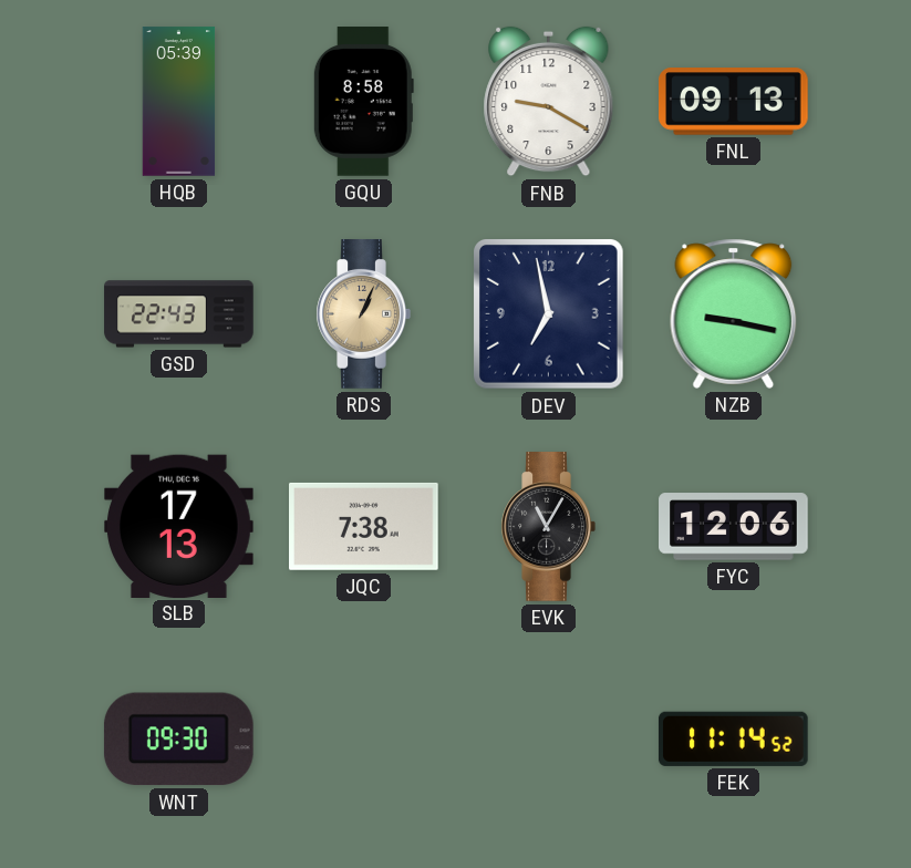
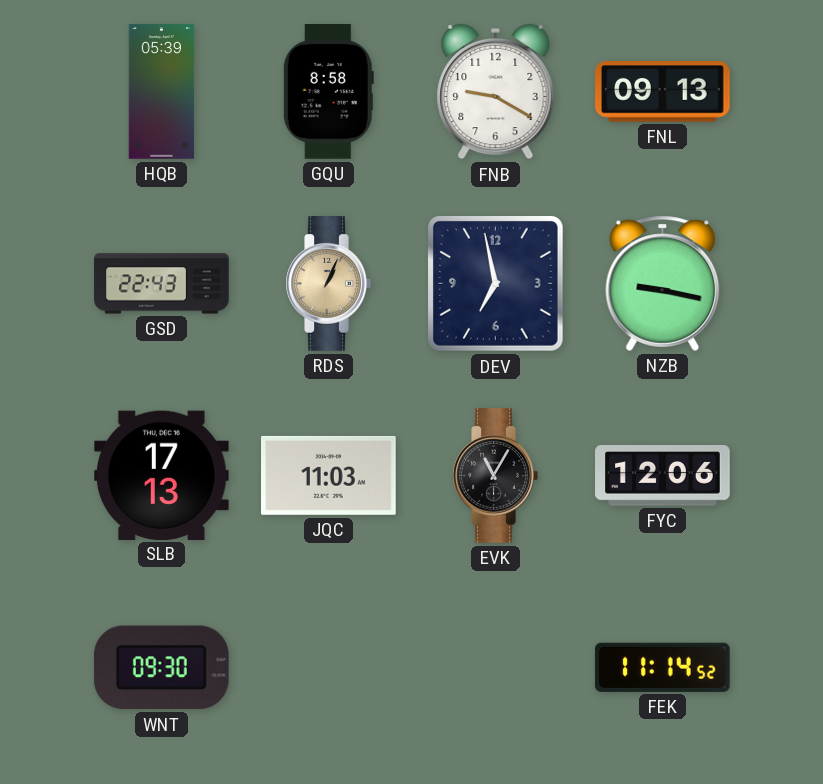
JQC: 7:38 -> 11:03 (329, 475)
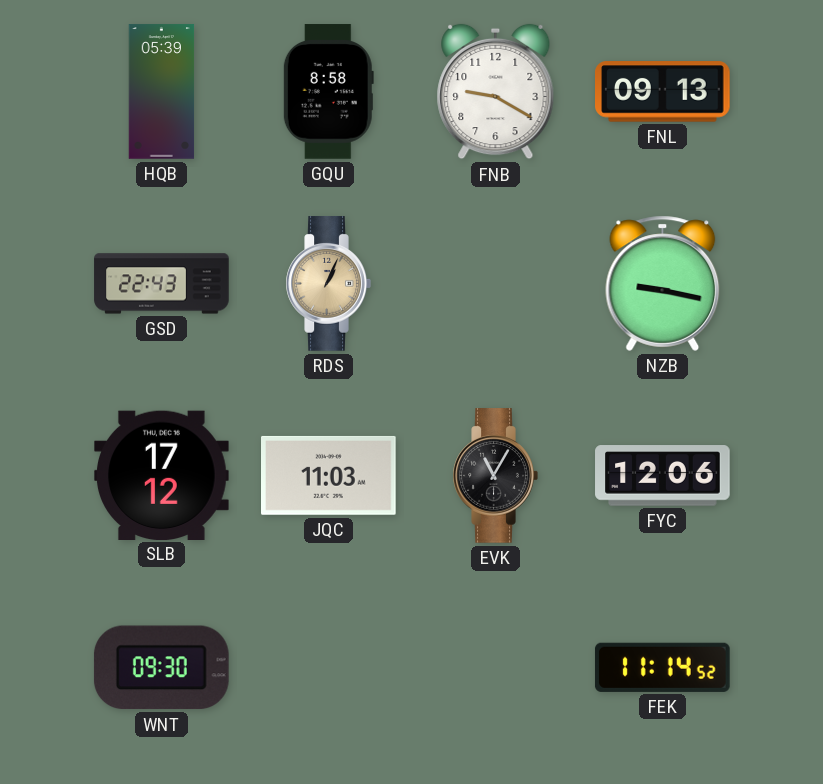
DEV: 6:58 -> none (496, 284)
SLB: 17:13 -> 17:12 (162, 475)
